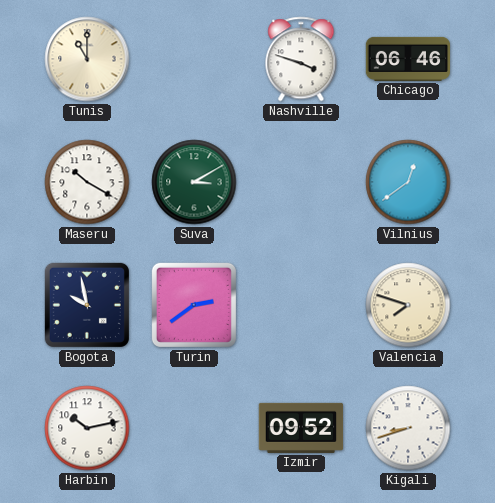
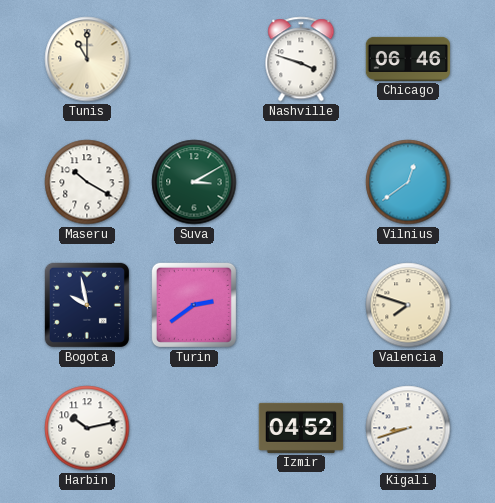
Izmir: 09:52 -> 04:52 (301, 428)
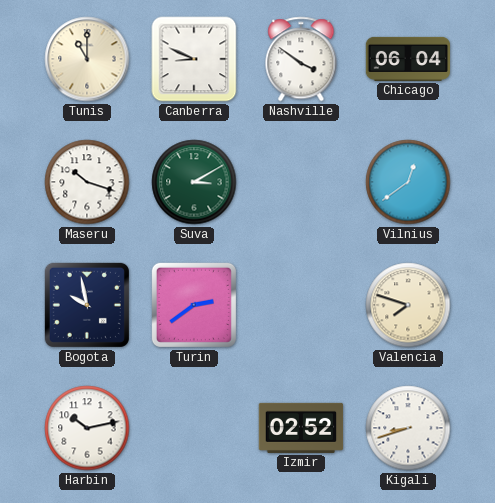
Canberra: none -> 8:49 (194, 59)
Nashville: 3:48 -> 3:51 (301, 59)
Chicago: 06:46 -> 06:04 (408, 59)
Maseru: 10:20 -> 10:18 (87, 182)
Izmir: 04:52 -> 02:52 (301, 428)
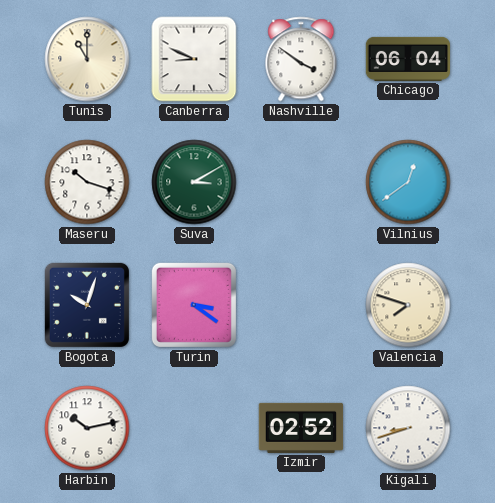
Bogota: 9:58 -> 10:03 (87, 305)
Turin: 2:39 -> 3:21 (194, 305)
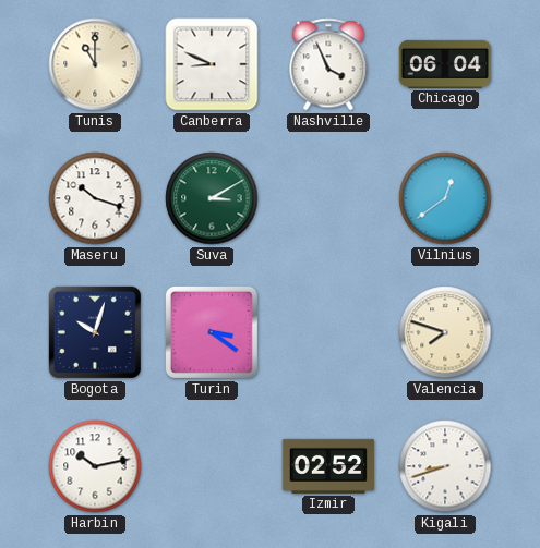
Nashville: 3:51 -> 3:56 (328, 64)
